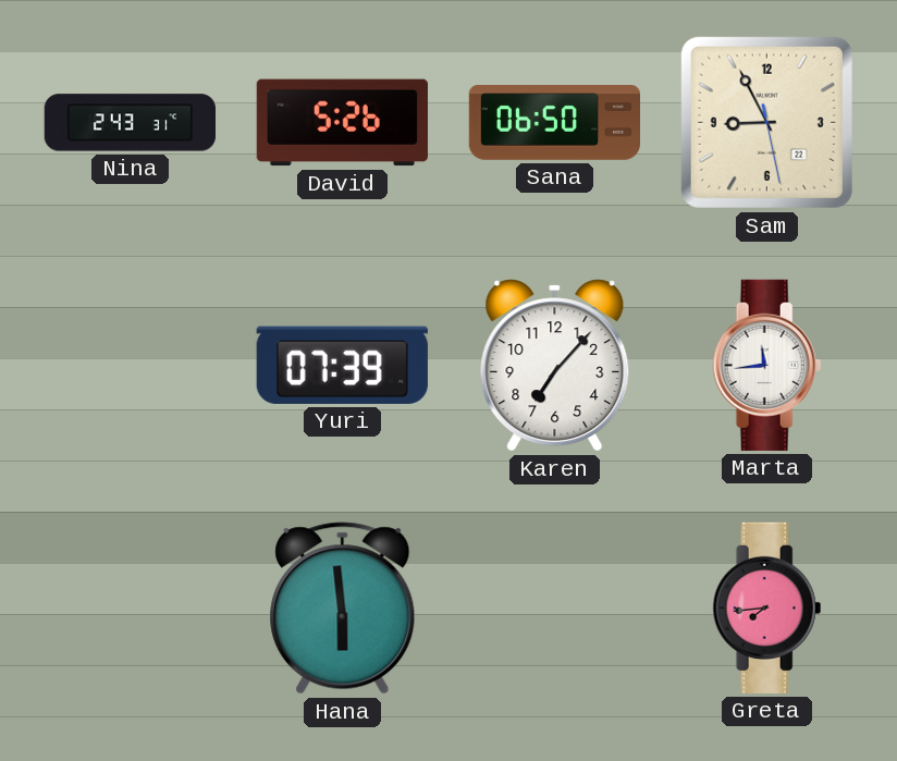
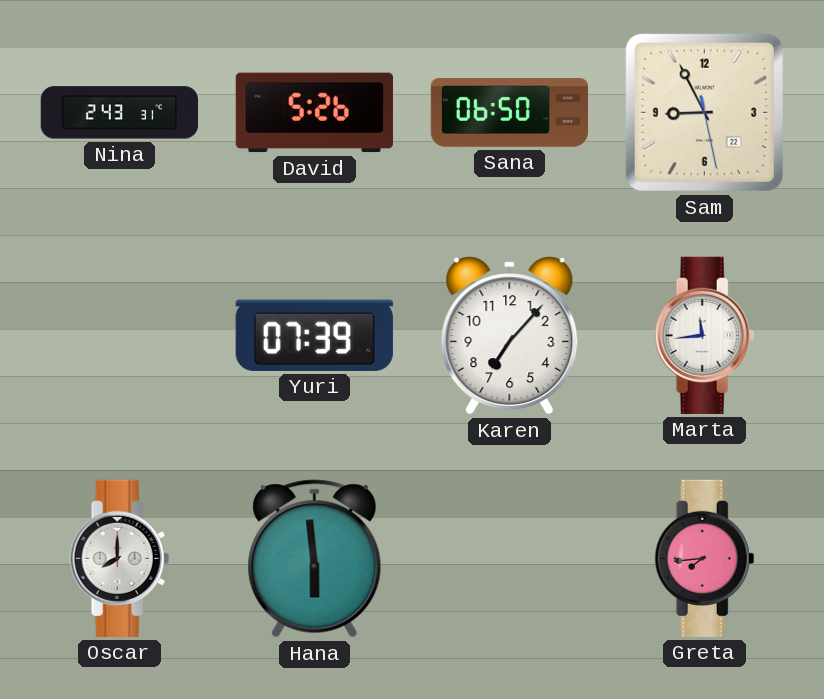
Oscar: none -> 8:00 (120, 558)
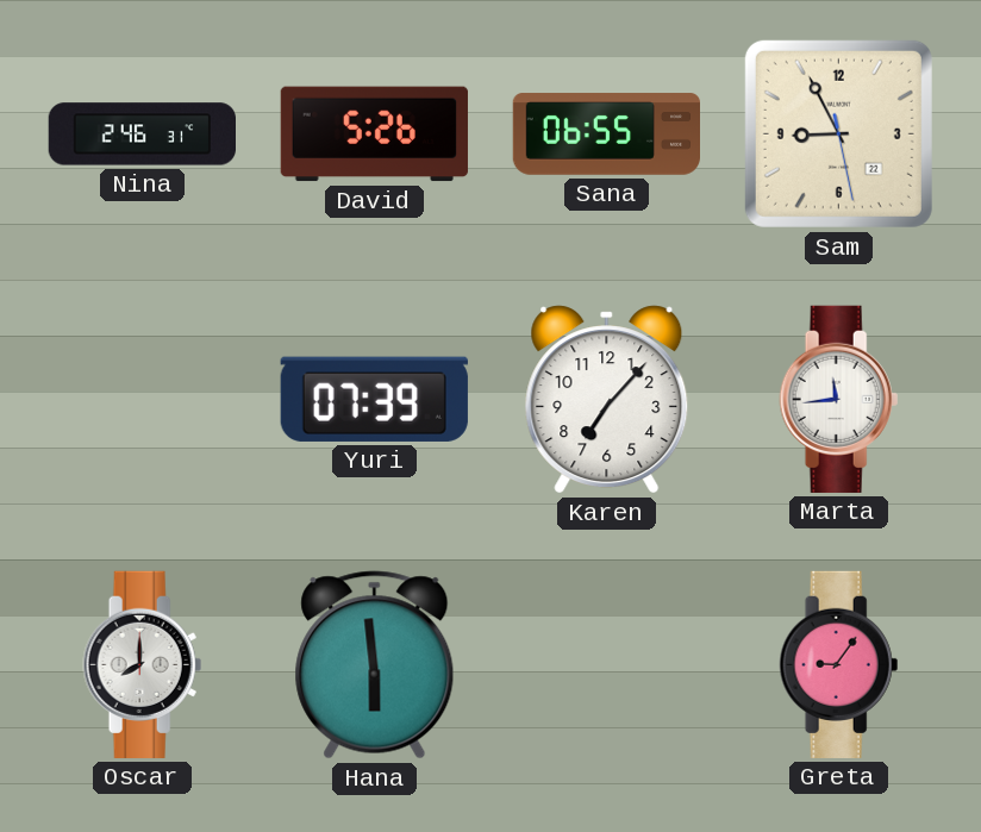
Nina: 2:43 -> 2:46 (142, 135)
Sana: 06:50 -> 06:55 (607, 135)
Greta: 7:44 -> 9:06 (839, 664)
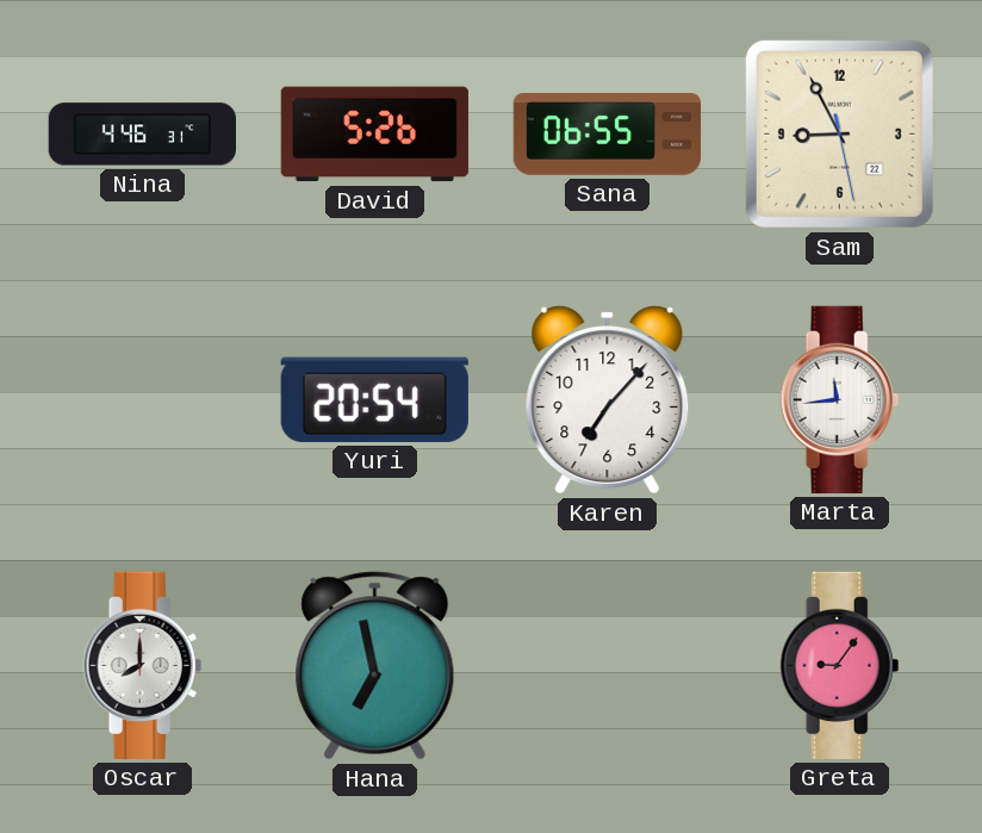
Nina: 2:46 -> 4:46 (142, 135)
Yuri: 07:39 -> 20:54 (374, 399)
Hana: 5:59 -> 6:58 (375, 666)
